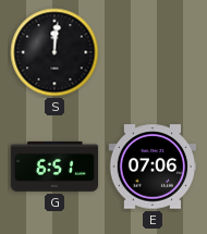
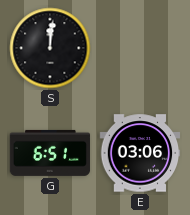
E: 07:06 -> 03:06 (140, 153)
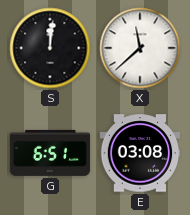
X: none -> 11:38 (140, 48)
E: 03:06 -> 03:08 (140, 153)
